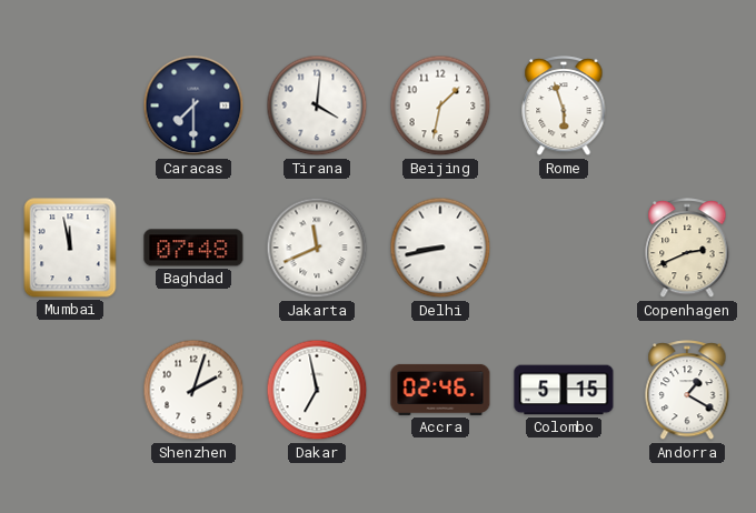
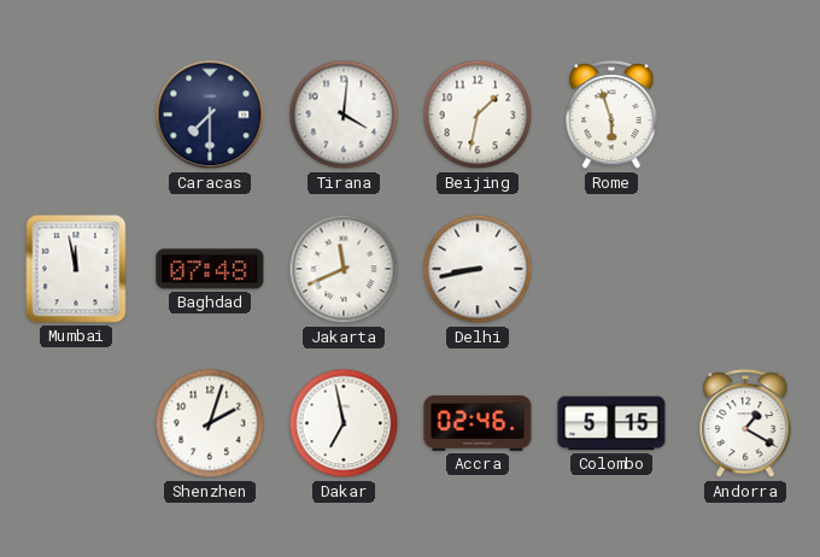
Copenhagen: 2:41 -> none (687, 249)
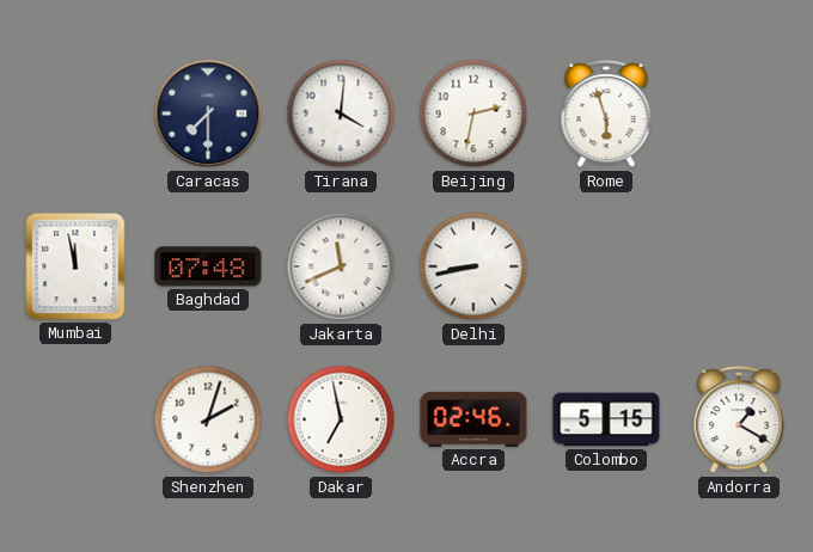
Beijing: 1:32 -> 2:32 (473, 114)
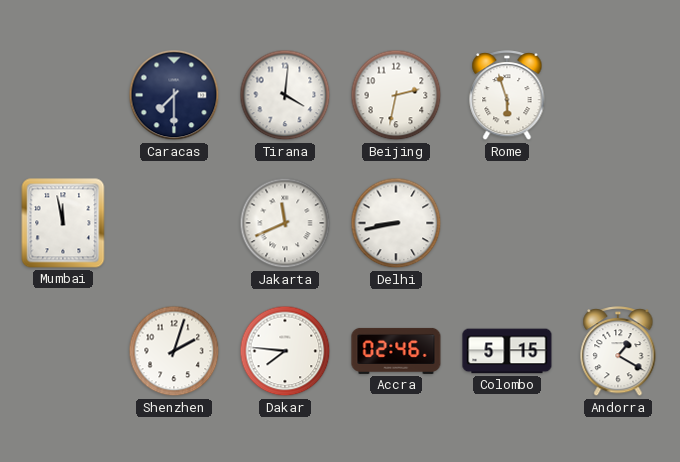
Baghdad: 07:48 -> none (208, 266)
Dakar: 6:58 -> 7:46 (285, 351)
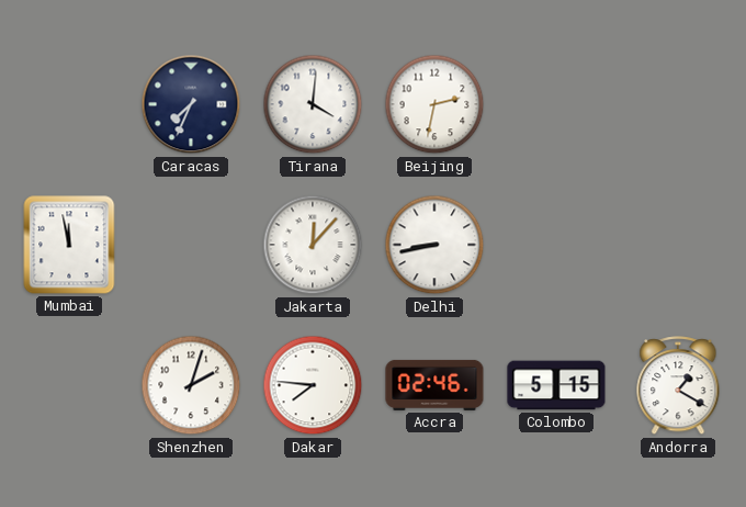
Caracas: 7:30 -> 7:34 (191, 104)
Rome: 5:57 -> none (507, 96)
Jakarta: 11:41 -> 12:07 (313, 245)
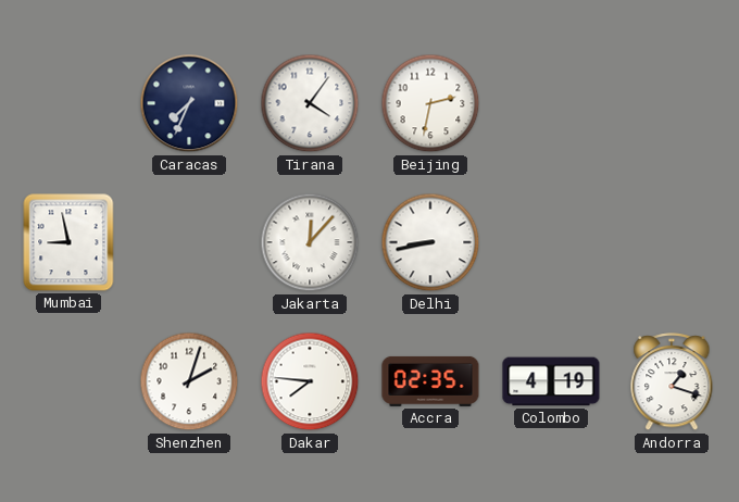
Tirana: 4:01 -> 4:06 (310, 103)
Mumbai: 11:58 -> 8:58 (68, 242)
Accra: 02:46 -> 02:35 (430, 381)
Colombo: 5:15 -> 4:19 (551, 381)
Andorra: 1:20 -> 1:18 (672, 382)
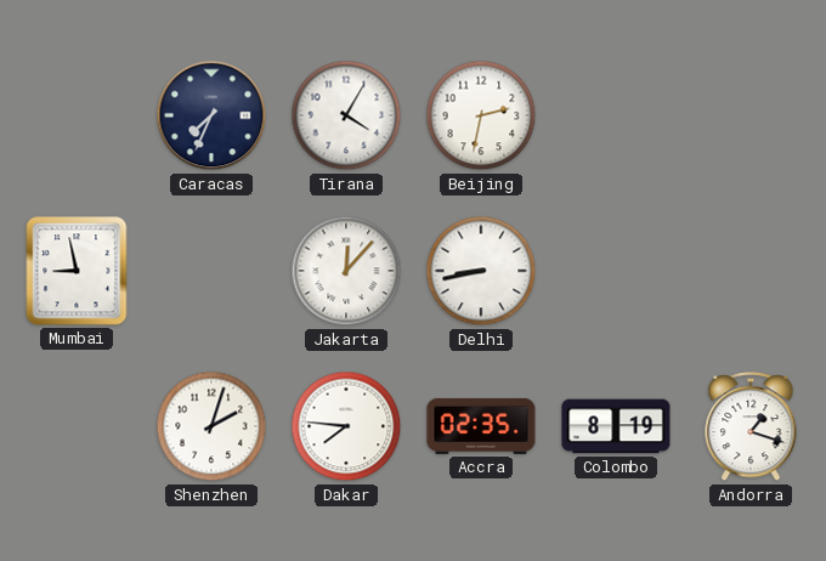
Tirana: 4:06 -> 4:05 (346, 115)
Colombo: 4:19 -> 8:19 (616, 426)
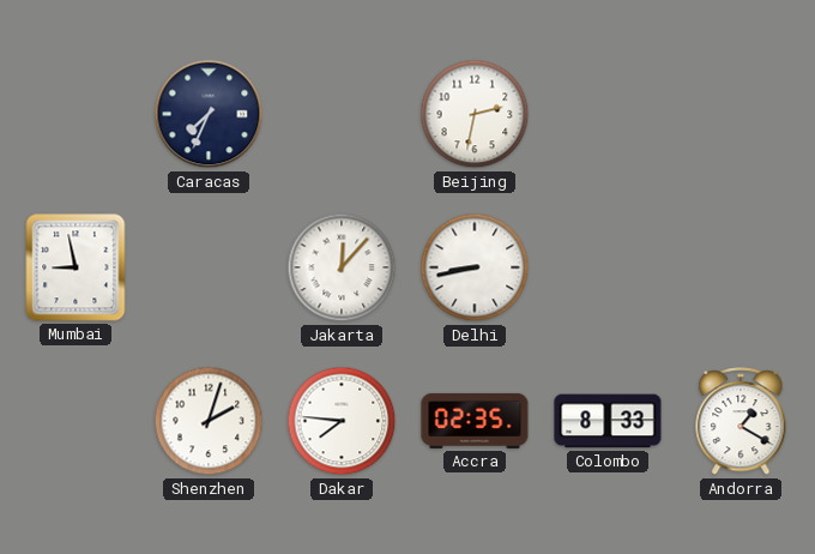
Tirana: 4:05 -> none (346, 115)
Colombo: 8:19 -> 8:33 (608, 421)
Andorra: 1:18 -> 1:20 (741, 422)
